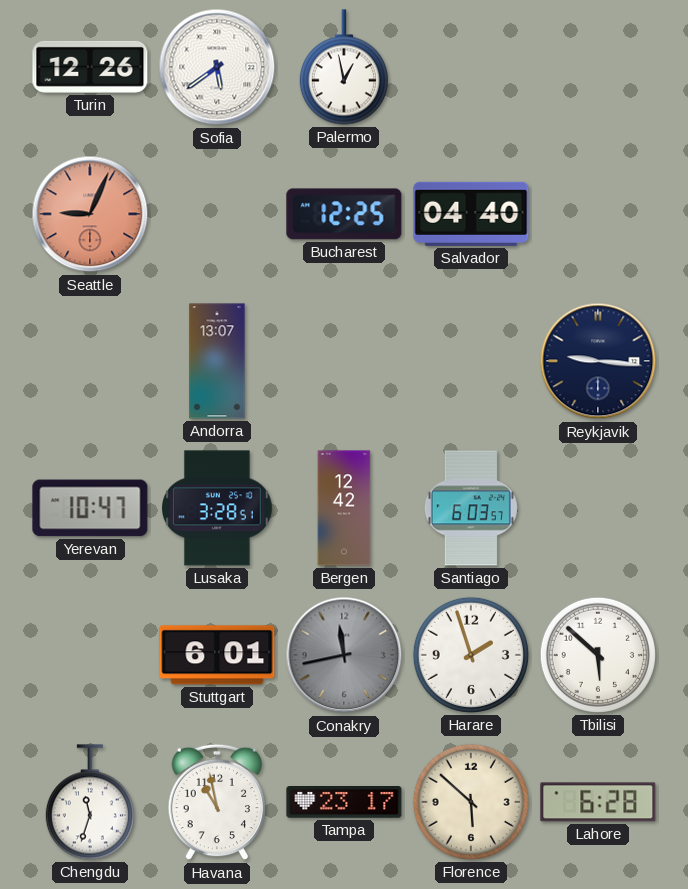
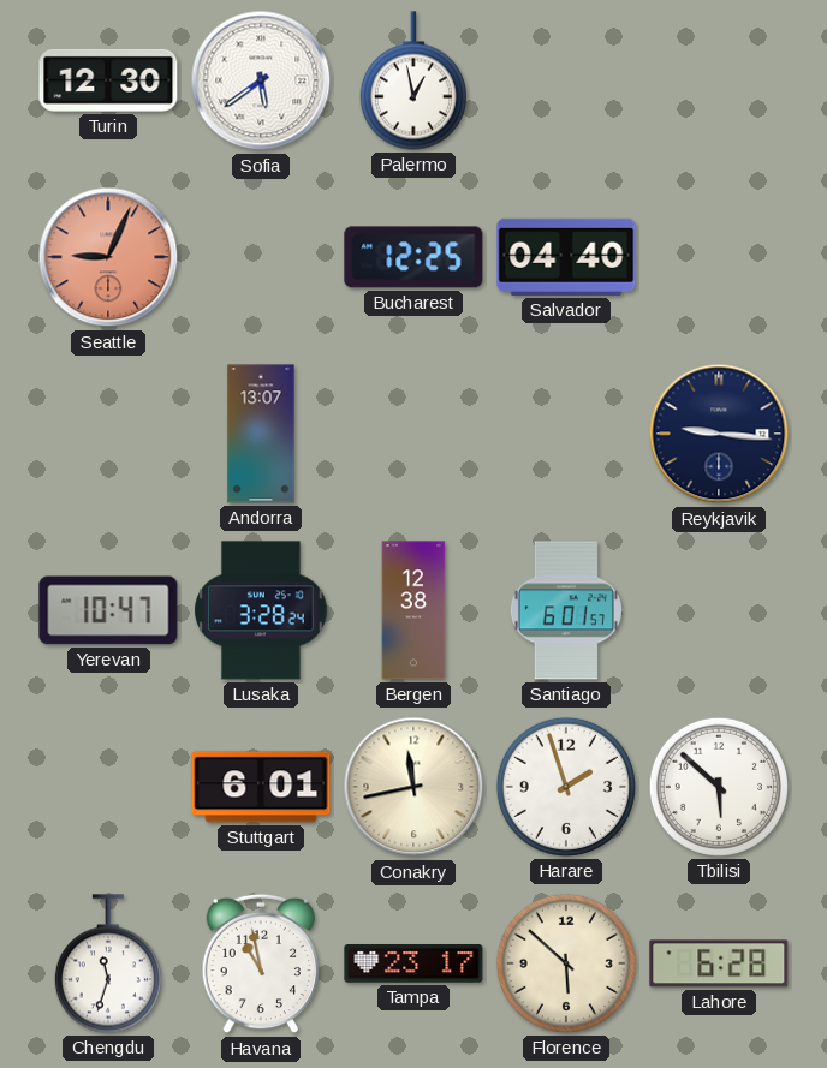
Turin: 12:26 -> 12:30 (108, 80)
Lusaka: 3:28:51 -> 3:28:24 (262, 610)
Bergen: 12:42 -> 12:38 (413, 610)
Santiago: 6:03 -> 6:01 (566, 610)
Conakry dial: grey -> cream (413, 787)
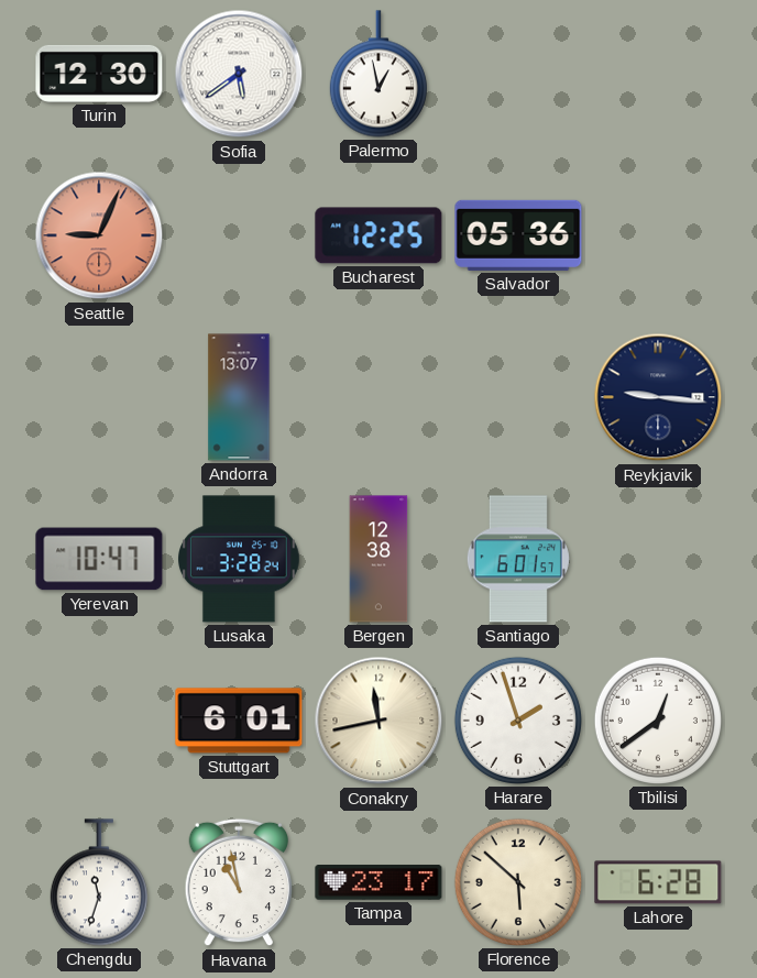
Salvador: 04:40 -> 05:36 (518, 235)
Tbilisi: 5:52 -> 12:39 (658, 721)
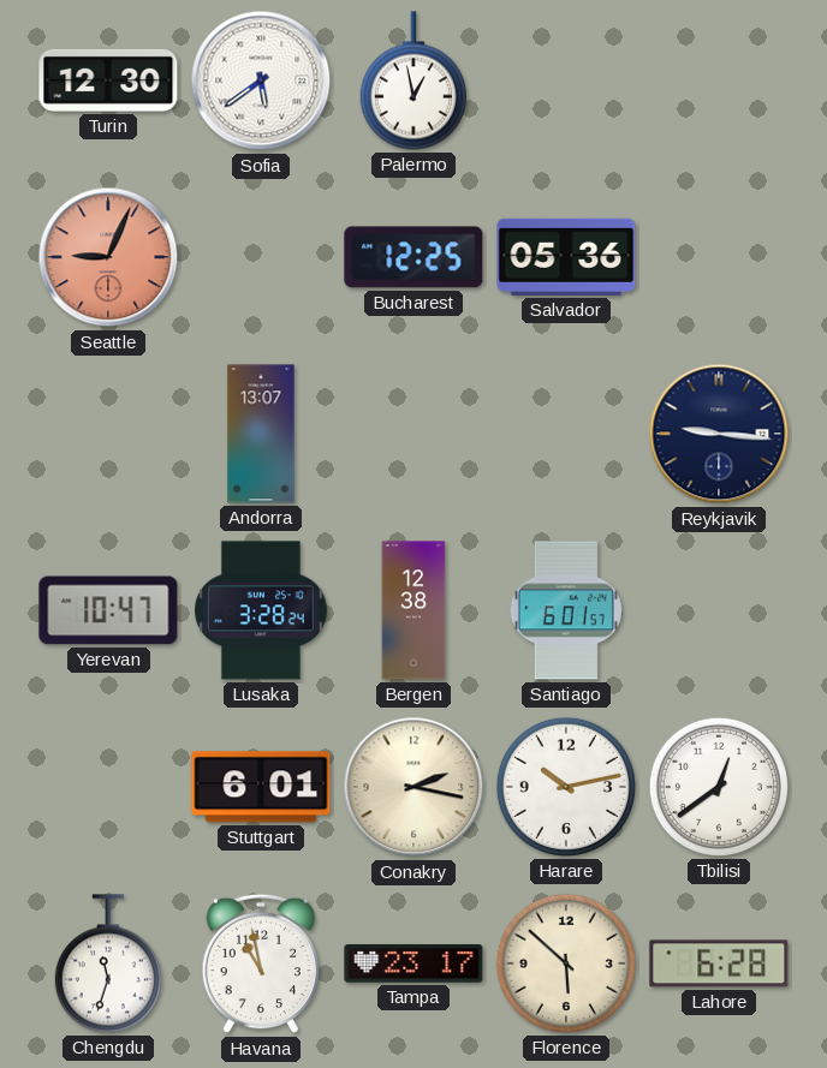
Conakry: 11:43 -> 2:17 (413, 787)
Harare: 1:57 -> 10:13 (566, 787)
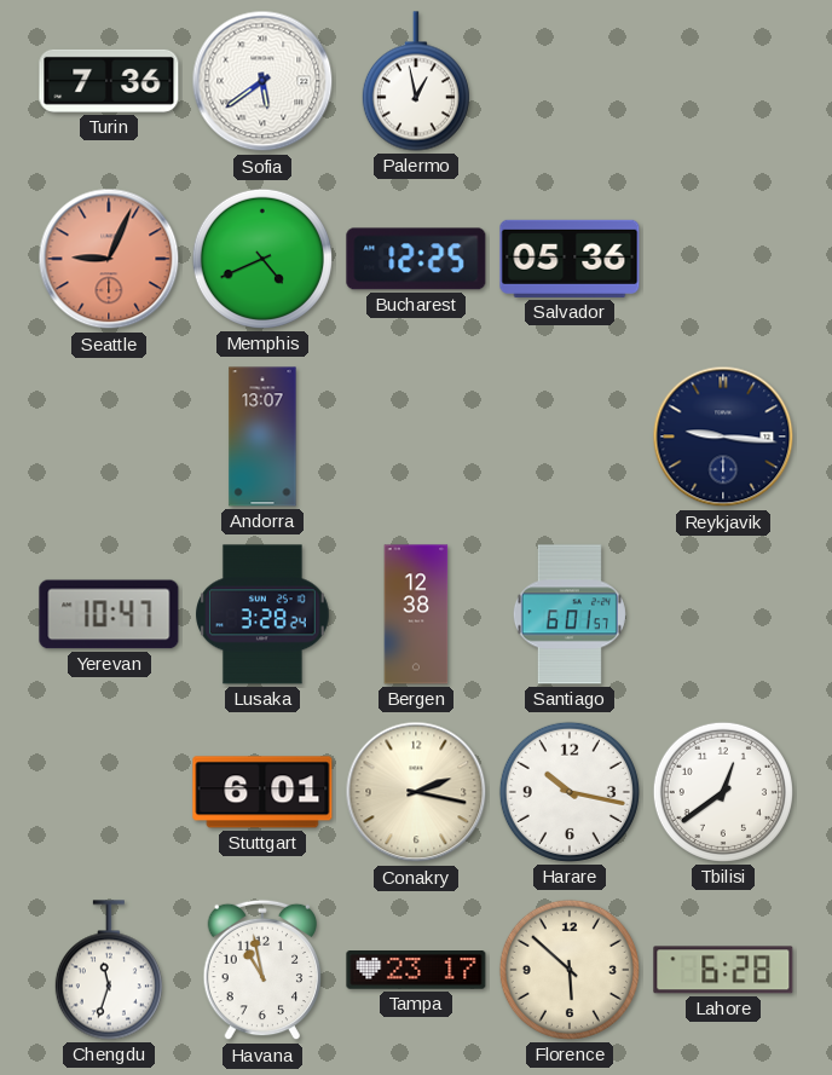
Turin: 12:30 -> 7:36 (109, 81)
Memphis: none -> 4:41 (262, 259)
Harare: 10:13 -> 10:17 (570, 792)
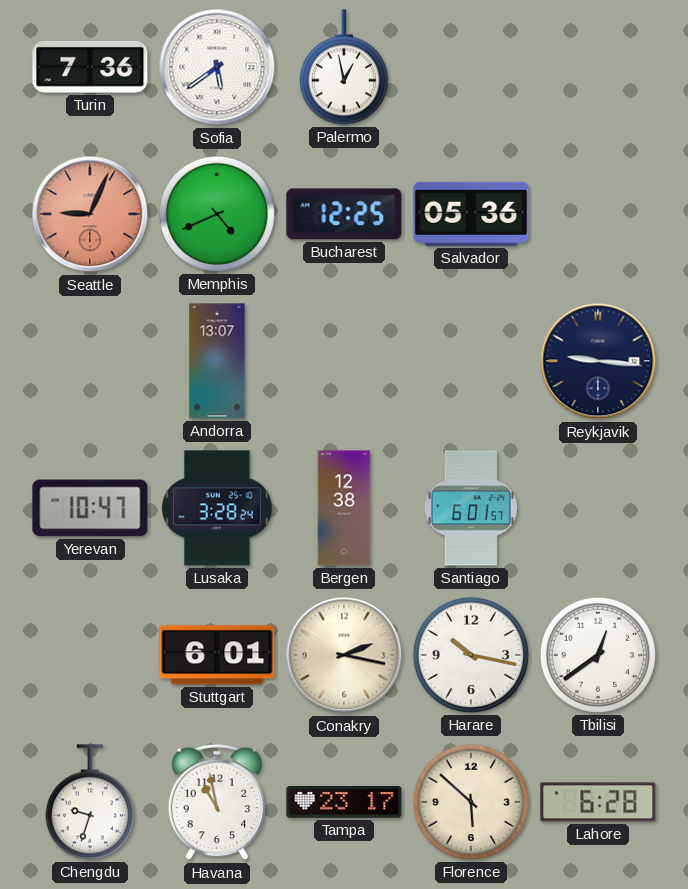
Chengdu: 11:33 -> 9:33 (90, 802)
